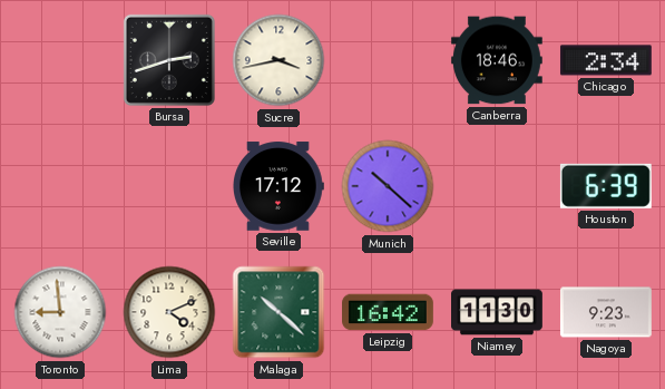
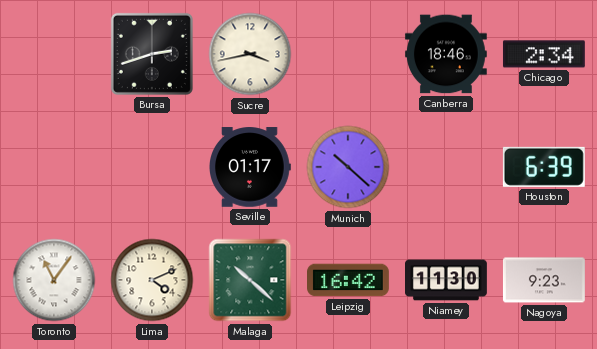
Seville: 17:12 -> 01:17 (250, 167)
Toronto: 8:59 -> 11:06 (54, 280)
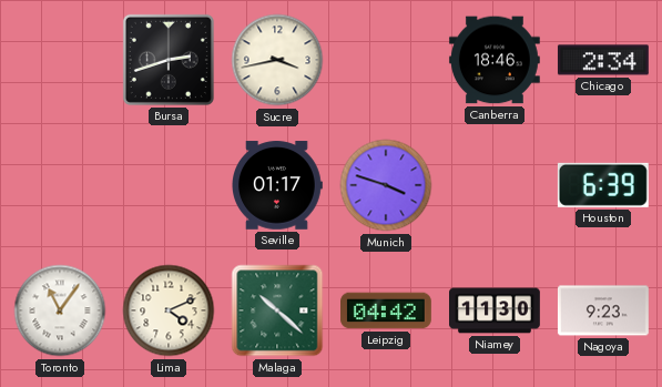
Munich: 10:22 -> 3:48 (386, 185)
Leipzig: 16:42 -> 04:42 (387, 310)
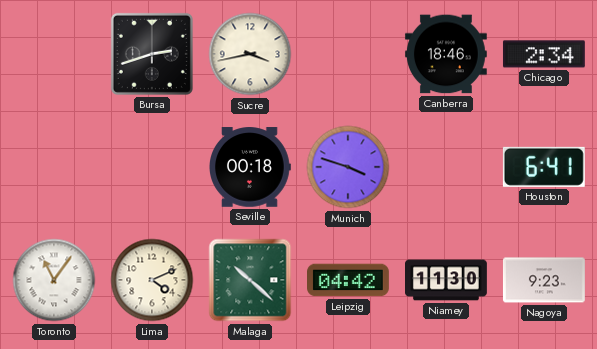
Seville: 01:17 -> 00:18 (250, 167)
Houston: 6:39 -> 6:41 (544, 167)
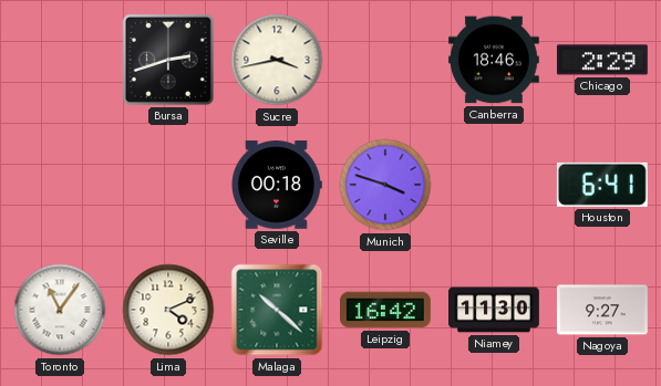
Chicago: 2:34 -> 2:29 (602, 60)
Leipzig: 04:42 -> 16:42 (386, 310)
Nagoya: 9:23 -> 9:27 (602, 310)
